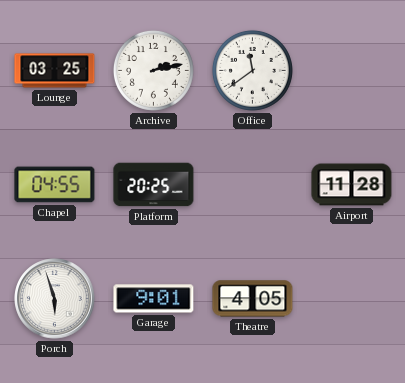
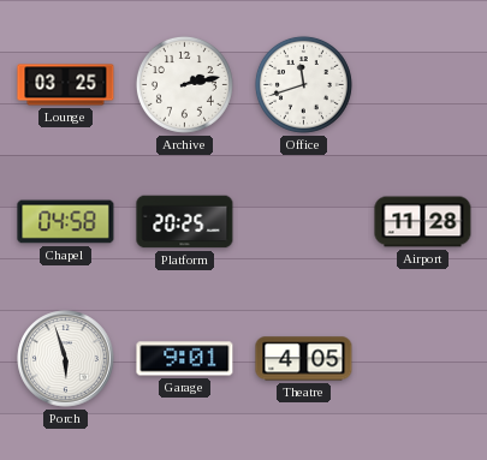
Office: 11:39 -> 11:42 (303, 84)
Chapel: 04:55 -> 04:58 (66, 222)
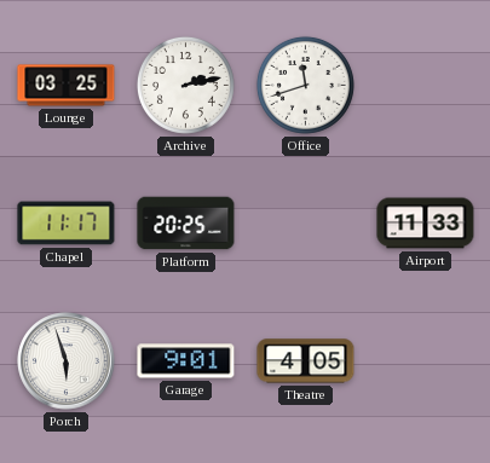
Chapel: 04:58 -> 11:17 (67, 224)
Airport: 11:28 -> 11:33 (426, 224)
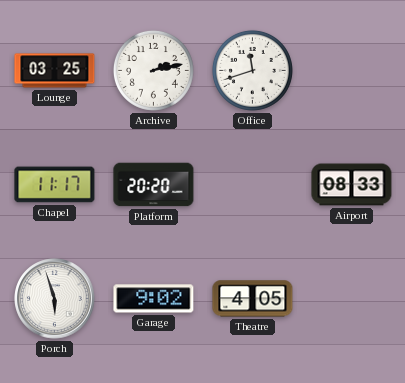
Platform: 20:25 -> 20:20 (154, 185)
Airport: 11:33 -> 08:33 (352, 185)
Garage: 9:01 -> 9:02 (154, 299)
